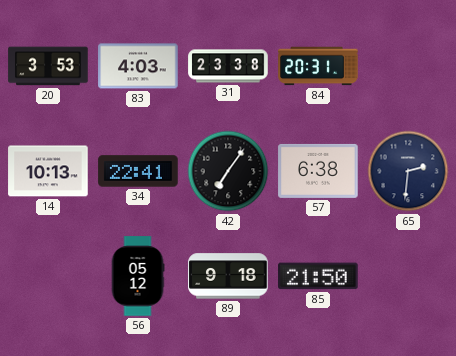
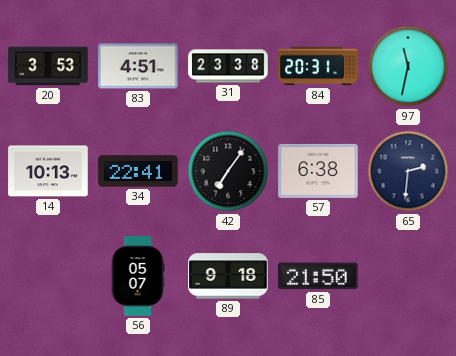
83: 4:03 -> 4:51 (138, 66)
97: none -> 11:32 (408, 66)
56: 05:12 -> 05:07 (138, 276)
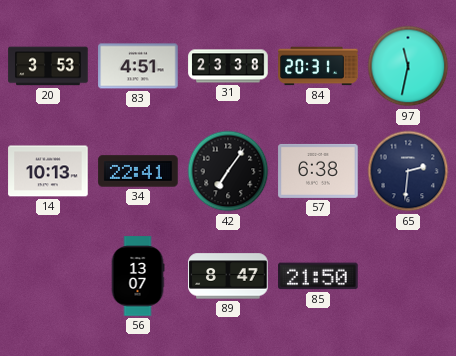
56: 05:07 -> 13:07 (138, 276)
89: 9:18 -> 8:47 (228, 276)
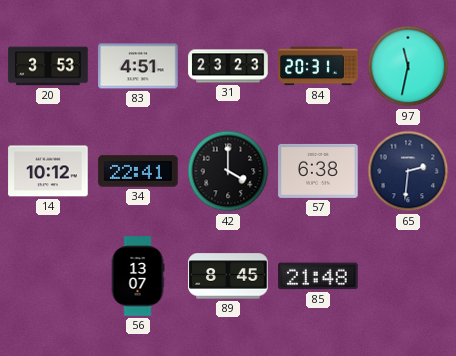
31: 23:38 -> 23:23 (228, 66)
14: 10:13 -> 10:12 (48, 171)
42: 7:06 -> 4:00 (228, 171)
89: 8:47 -> 8:45 (228, 276)
85: 21:50 -> 21:48 (318, 276)
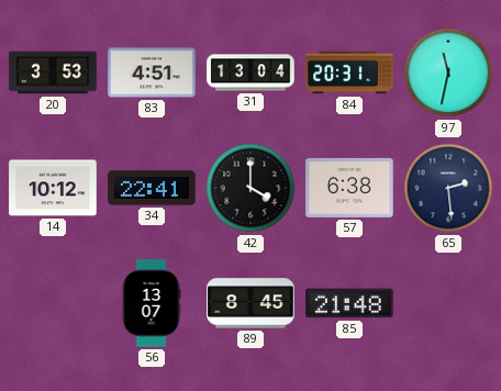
31: 23:23 -> 13:04 (250, 72)
65: 2:31 -> 2:29 (448, 188)
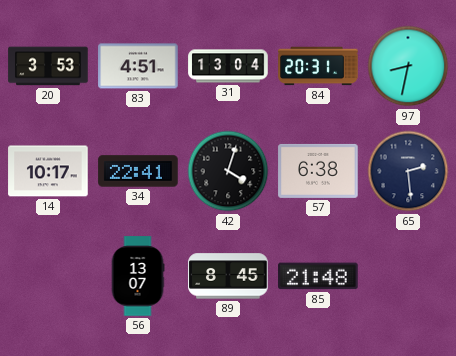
97: 11:32 -> 8:32 (408, 66)
14: 10:12 -> 10:17 (48, 171)
42: 4:00 -> 4:03 (228, 171)
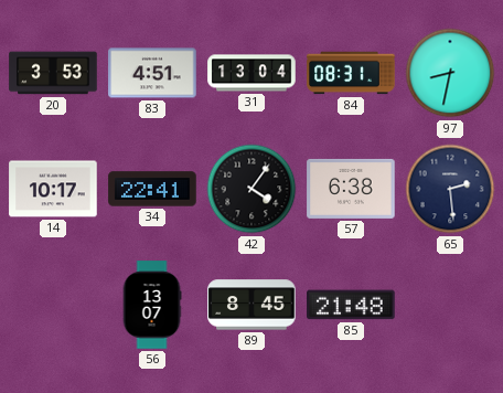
84: 20:31 -> 08:31 (351, 73)
42: 4:03 -> 4:06 (251, 189)
